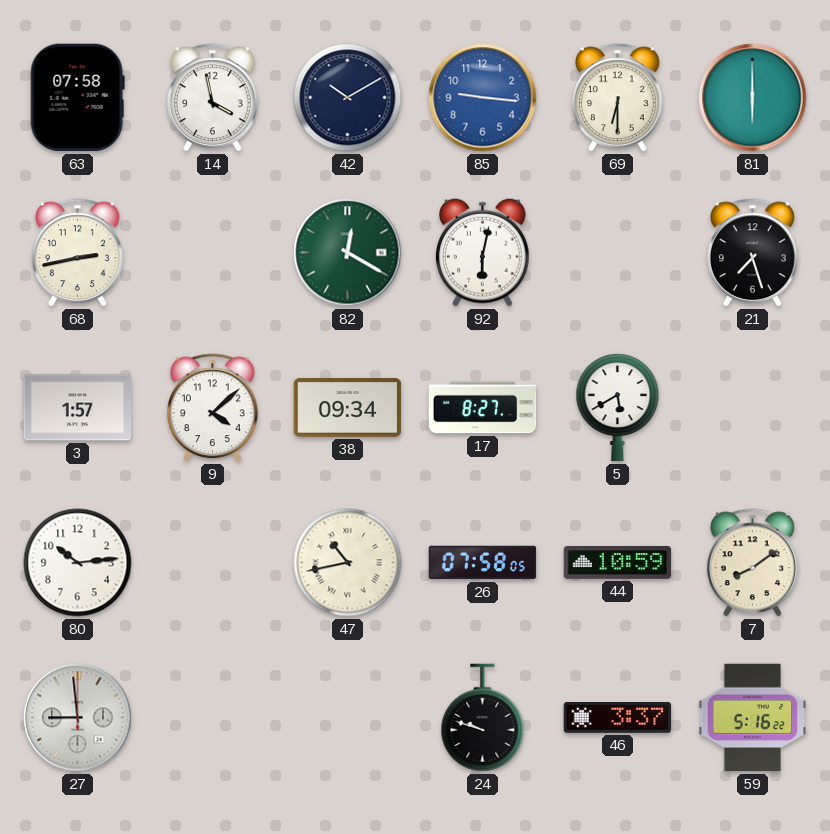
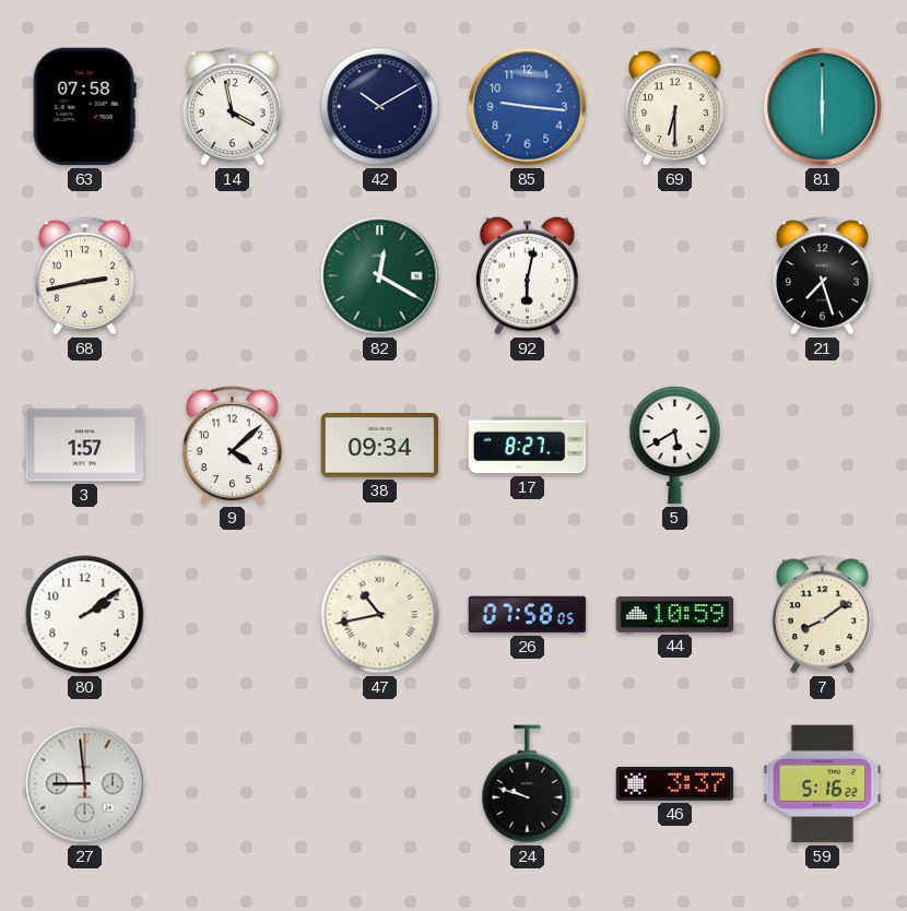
80: 10:14 -> 2:09 (85, 615)
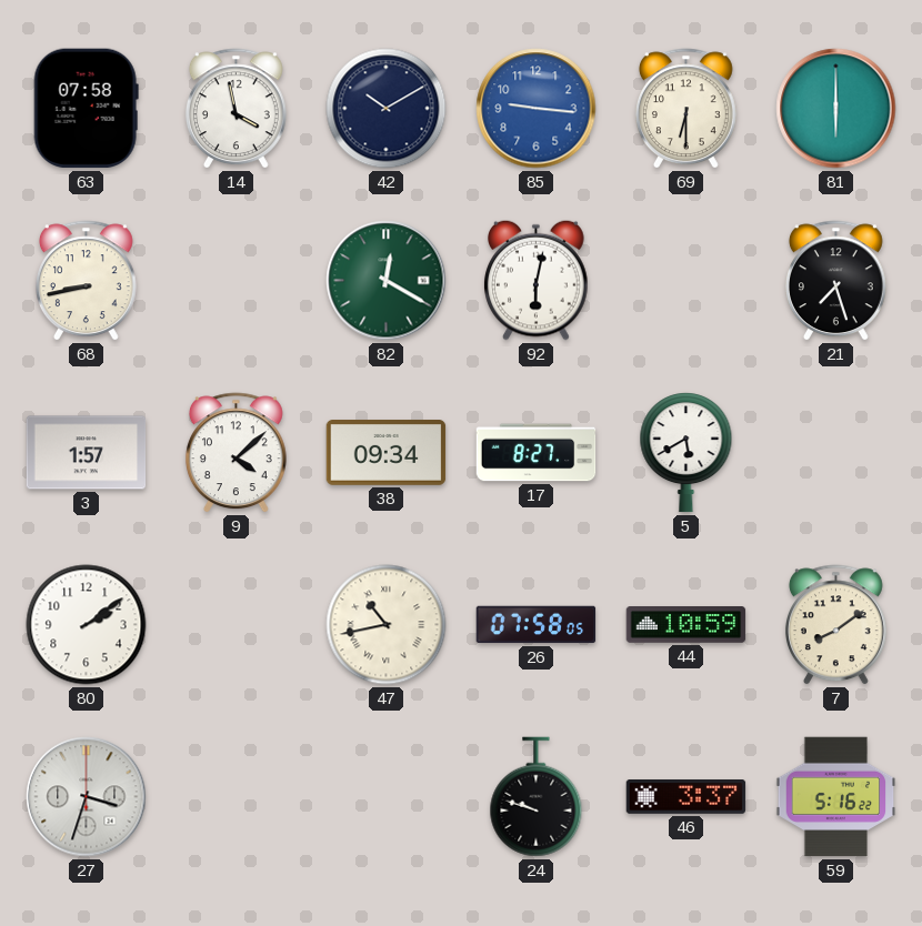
68: 2:43 -> 8:43 (86, 281)
27: 8:59 -> 3:33 (87, 797)
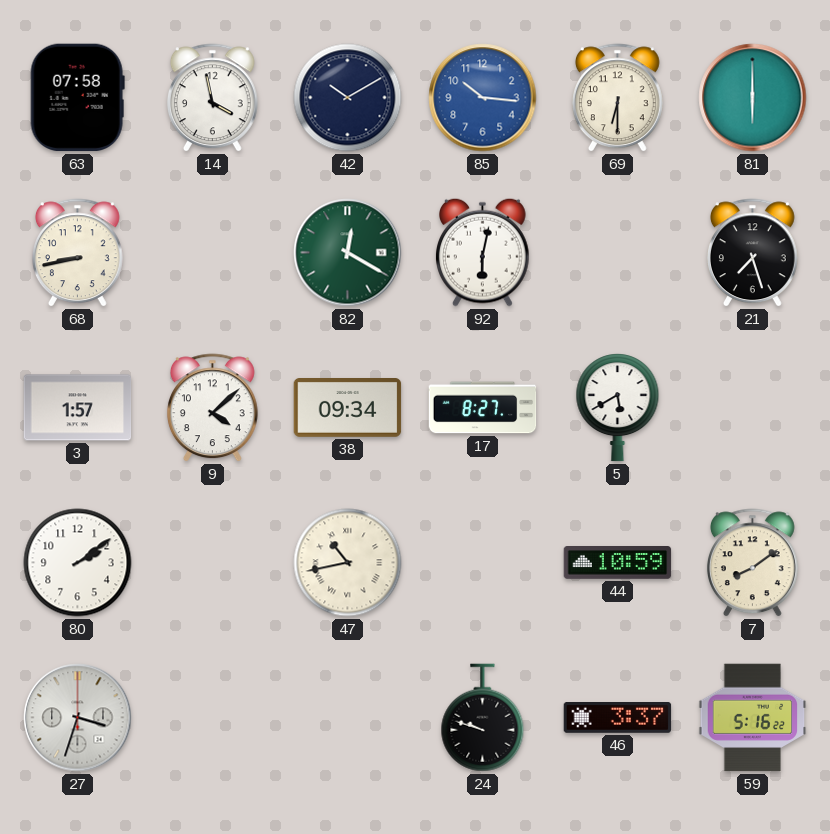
85: 9:16 -> 10:16 (483, 98)
26: 07:58 -> none (537, 625)
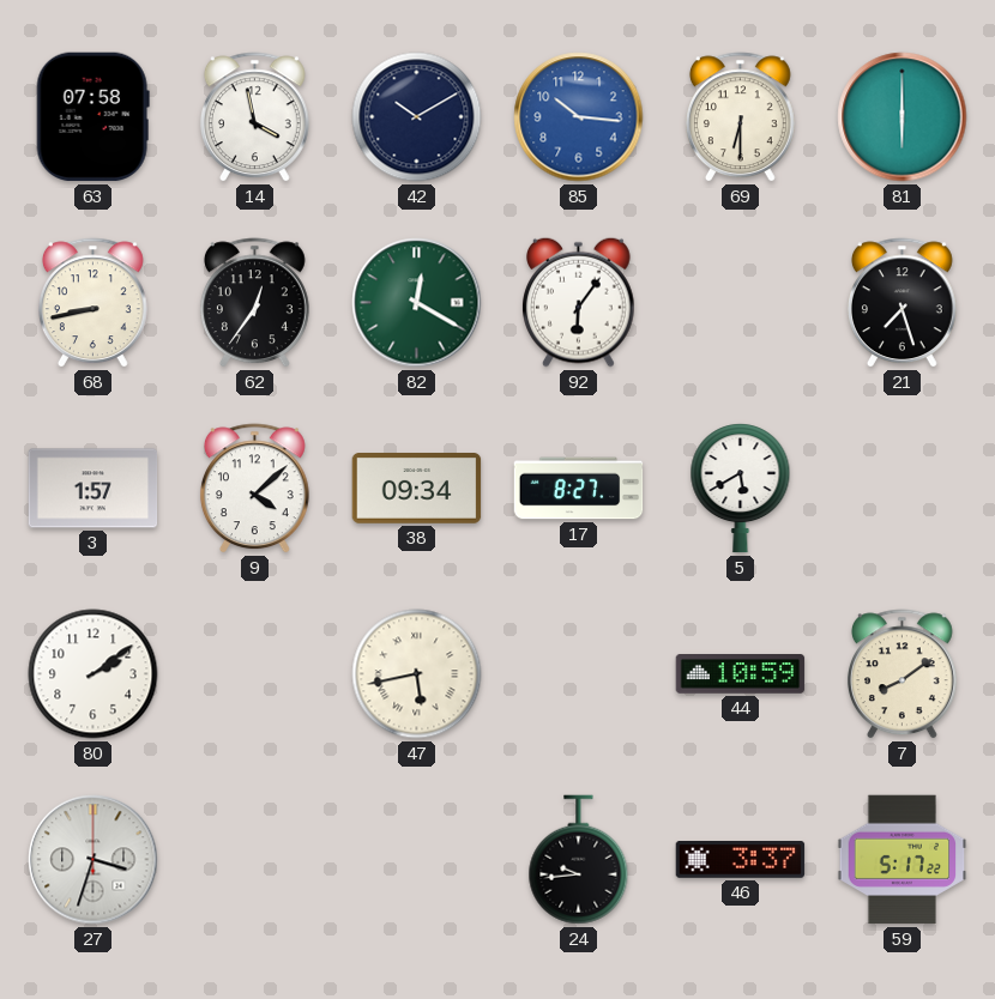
62: none -> 12:36 (254, 303)
92: 6:02 -> 6:06 (579, 302)
47: 10:43 -> 5:43 (417, 674)
24: 9:48 -> 9:44 (579, 860)
59: 5:16 -> 5:17 (903, 860)
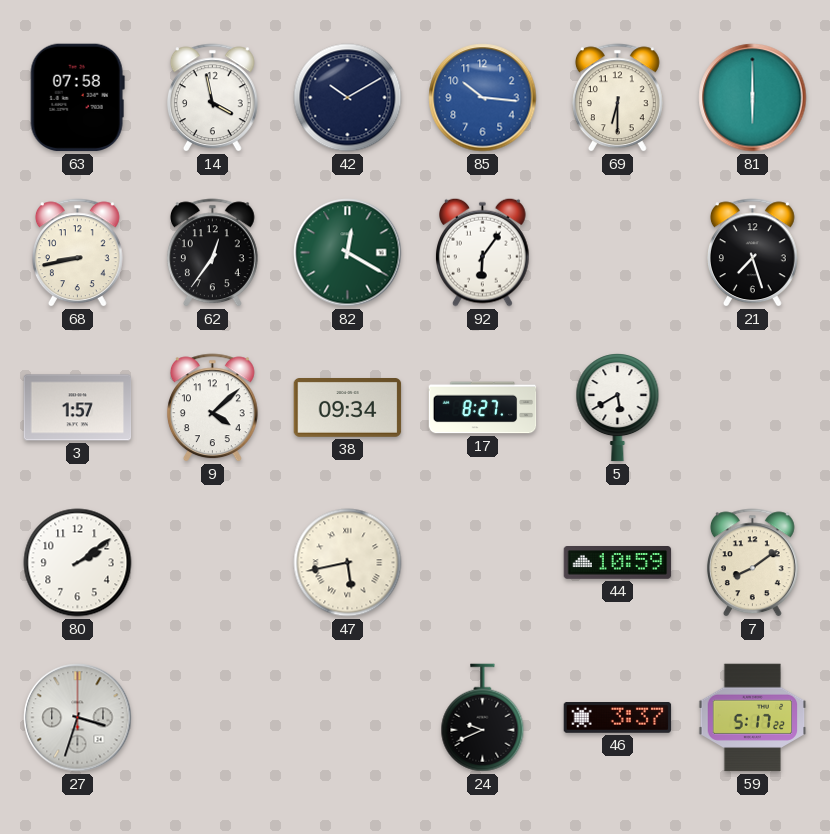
24: 9:44 -> 9:41 (483, 718)
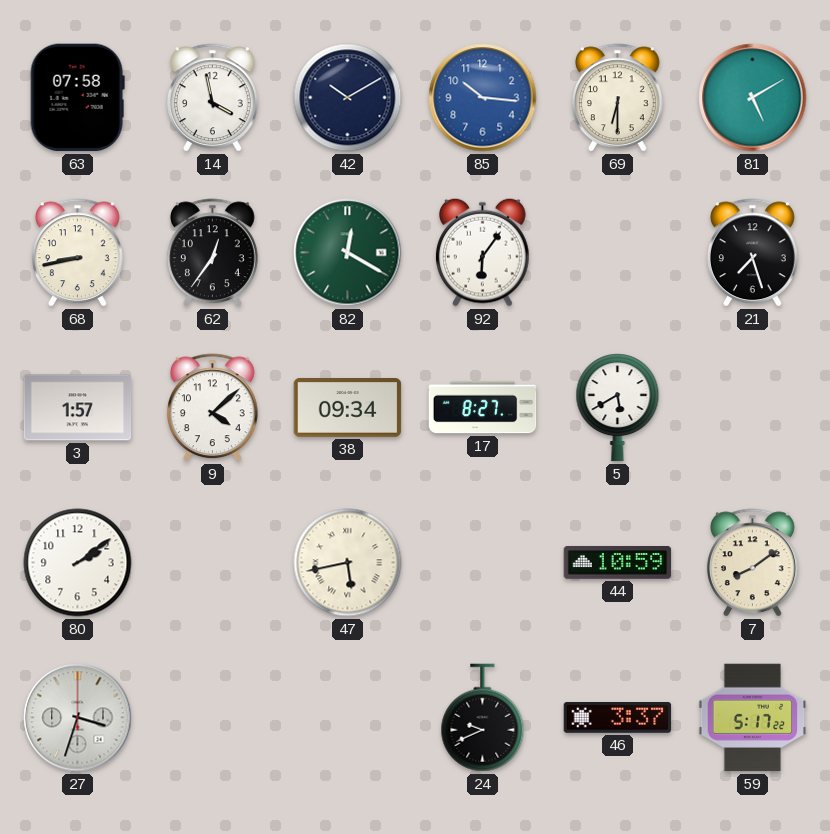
81: 6:00 -> 5:10 (753, 98)
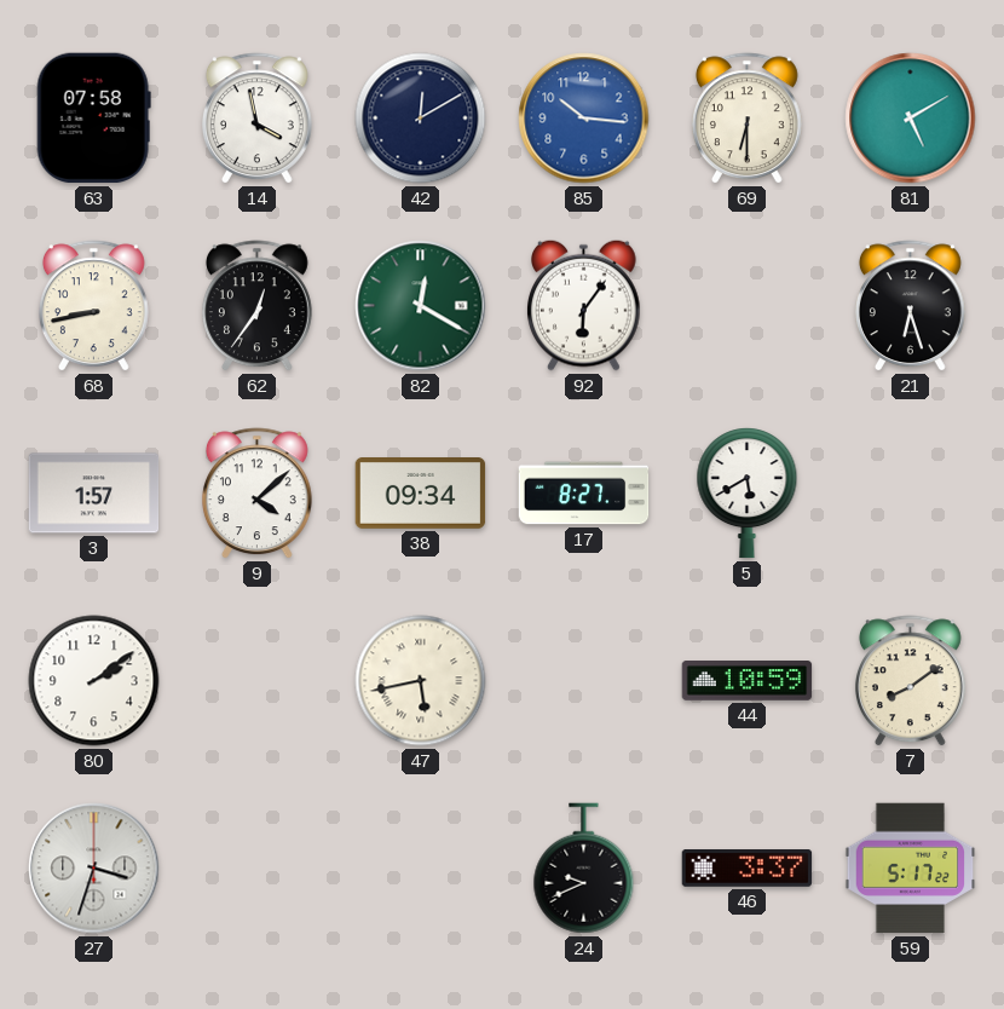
42: 10:10 -> 12:10 (421, 119)
21: 7:27 -> 6:27 (910, 306)
